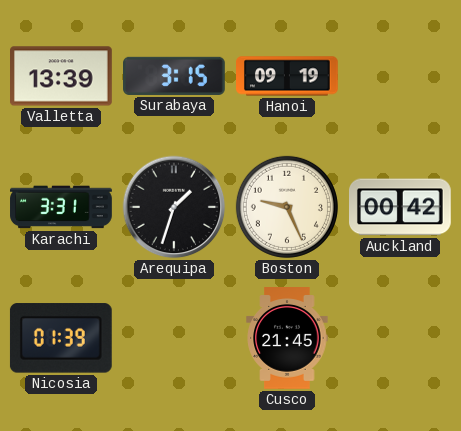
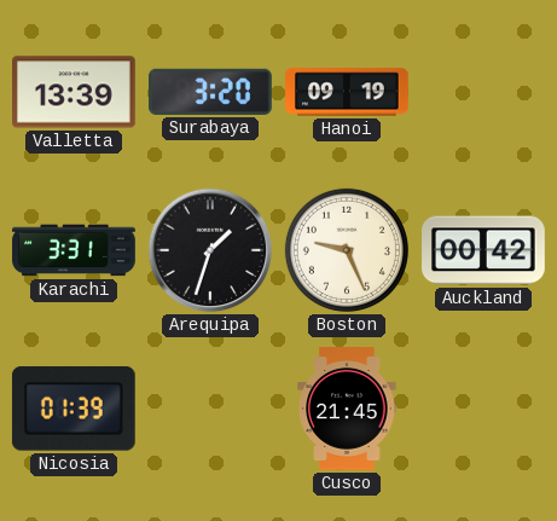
Surabaya: 3:15 -> 3:20 (211, 92)
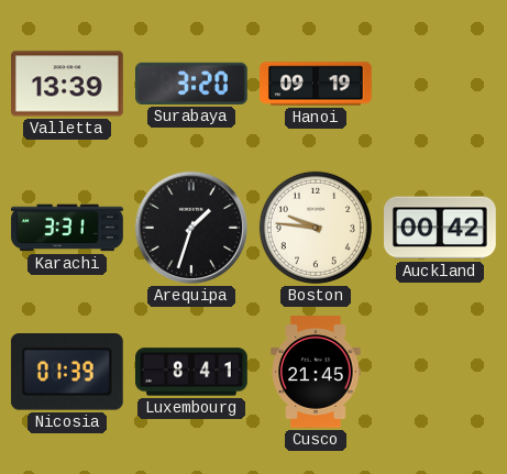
Boston: 9:26 -> 9:46 (316, 228)
Luxembourg: none -> 8:41 (192, 372)
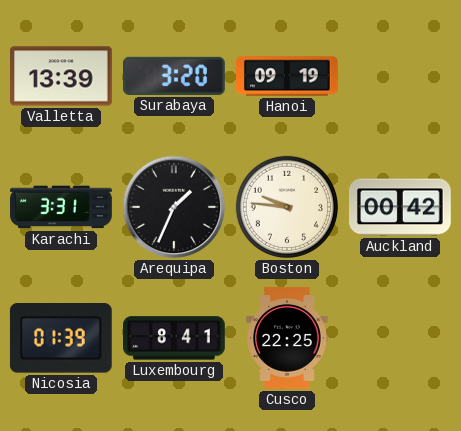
Arequipa: 1:33 -> 1:34 (174, 207)
Cusco: 21:45 -> 22:25 (287, 338)
